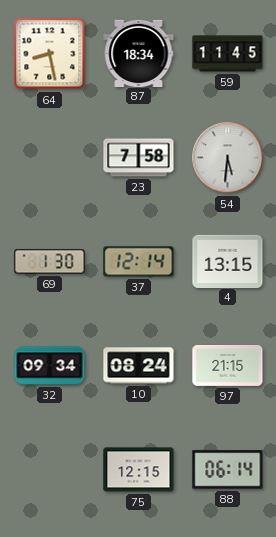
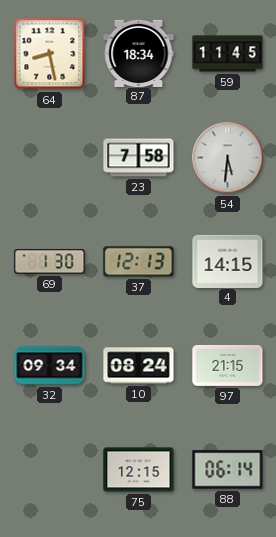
37: 12:14 -> 12:13 (139, 262)
4: 13:15 -> 14:15 (228, 261)
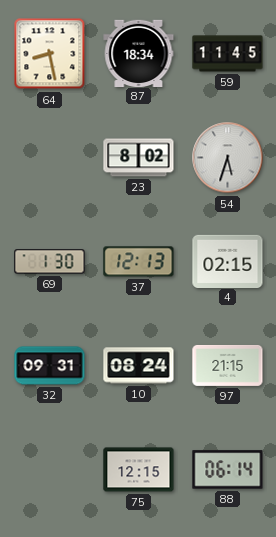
23: 7:58 -> 8:02 (139, 158)
54: 5:31 -> 5:33 (228, 158)
4: 14:15 -> 02:15 (228, 261)
32: 09:34 -> 09:31 (50, 366)
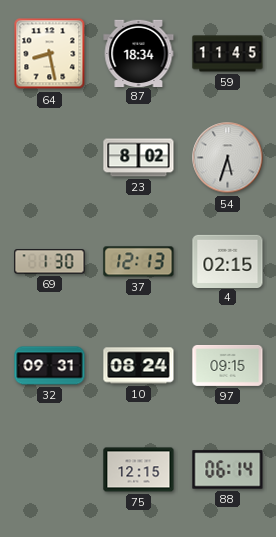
97: 21:15 -> 09:15 (228, 365)
